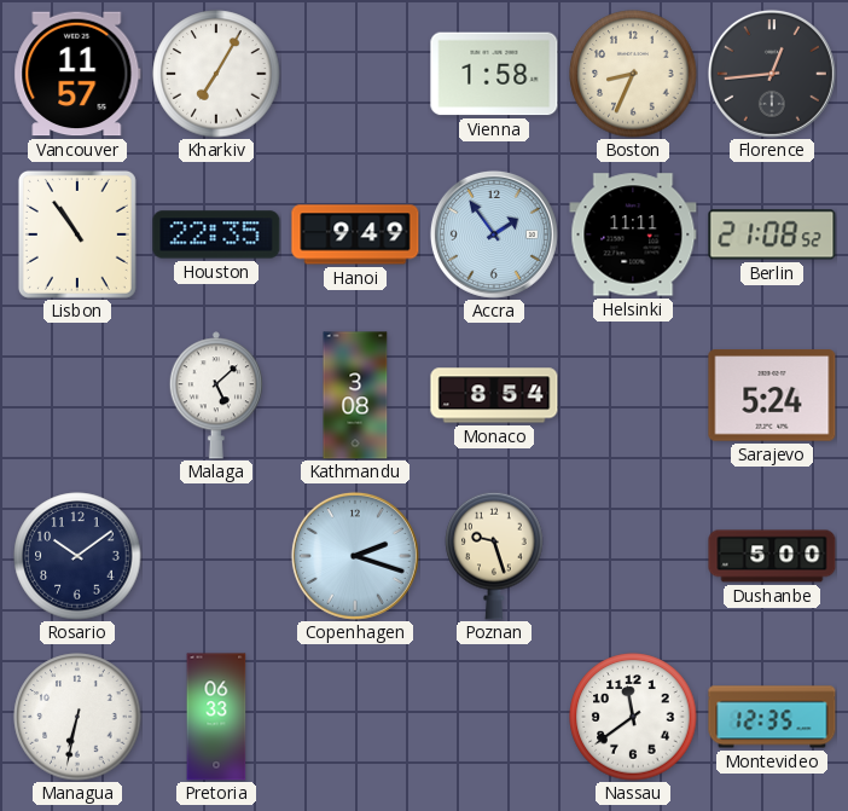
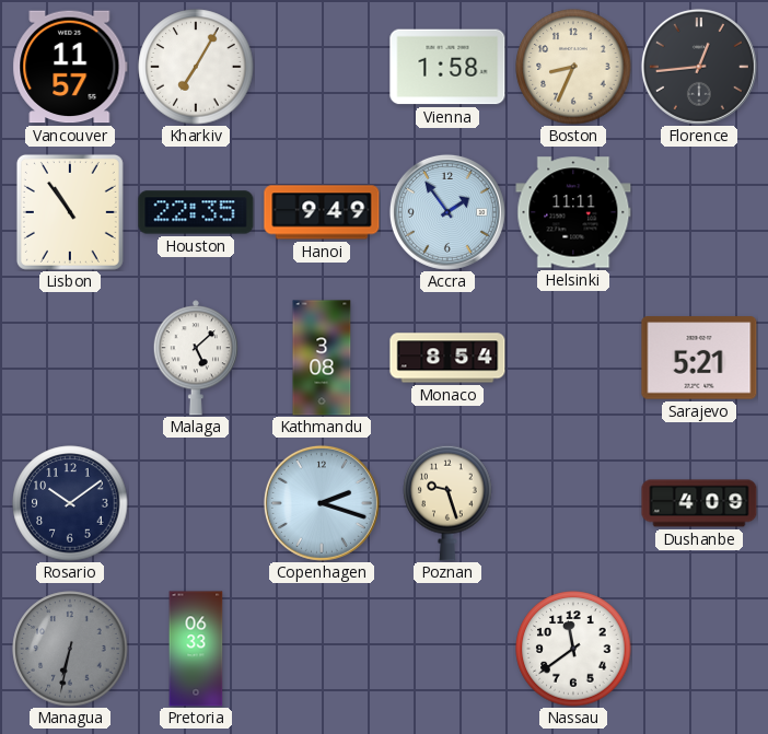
Berlin: 21:08 -> none (772, 234)
Sarajevo: 5:24 -> 5:21 (699, 358)
Dushanbe: 5:00 -> 4:09 (699, 503)
Managua dial: white -> grey (70, 649)
Montevideo: 12:35 -> none (772, 717)
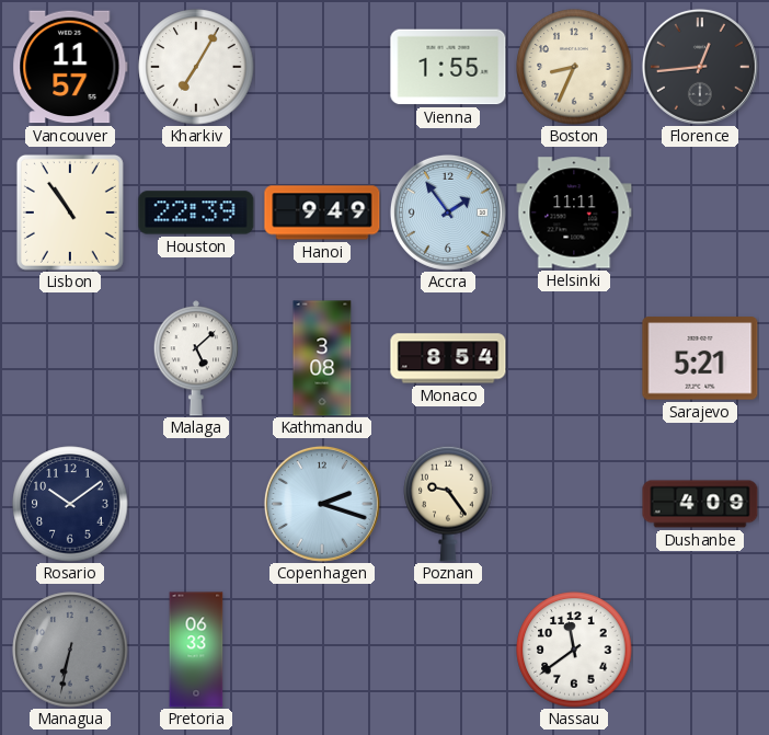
Vienna: 1:58 -> 1:55 (448, 67)
Houston: 22:35 -> 22:39 (196, 213)
Poznan: 9:27 -> 9:24 (448, 504)
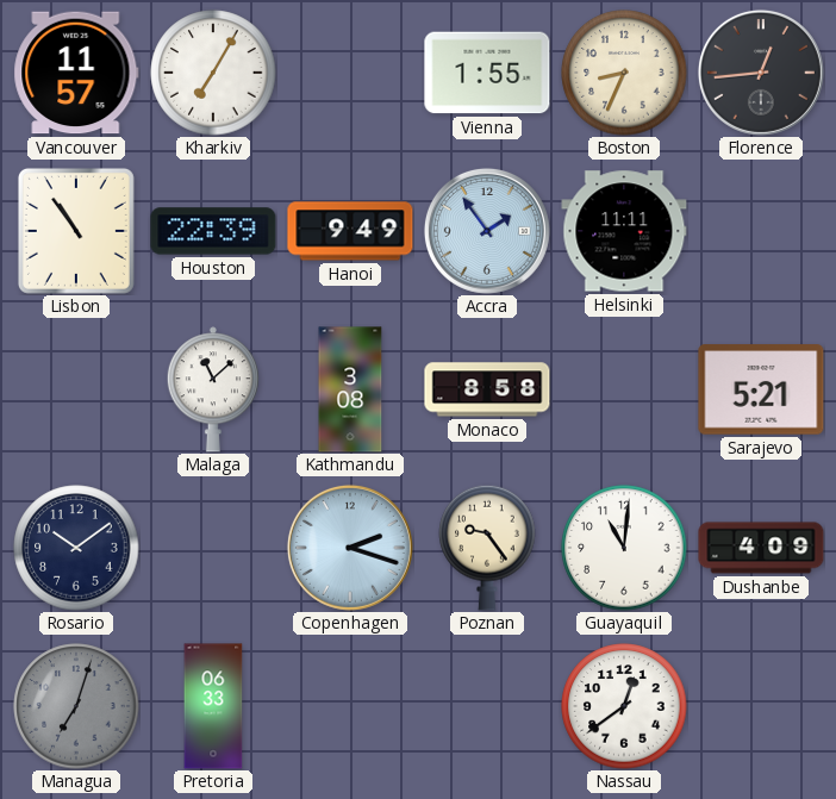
Malaga: 5:08 -> 11:08 (213, 389)
Monaco: 8:54 -> 8:58 (487, 389)
Guayaquil: none -> 11:01 (624, 548)
Managua: 6:32 -> 7:03 (76, 706)
Nassau: 11:39 -> 12:39 (624, 706)
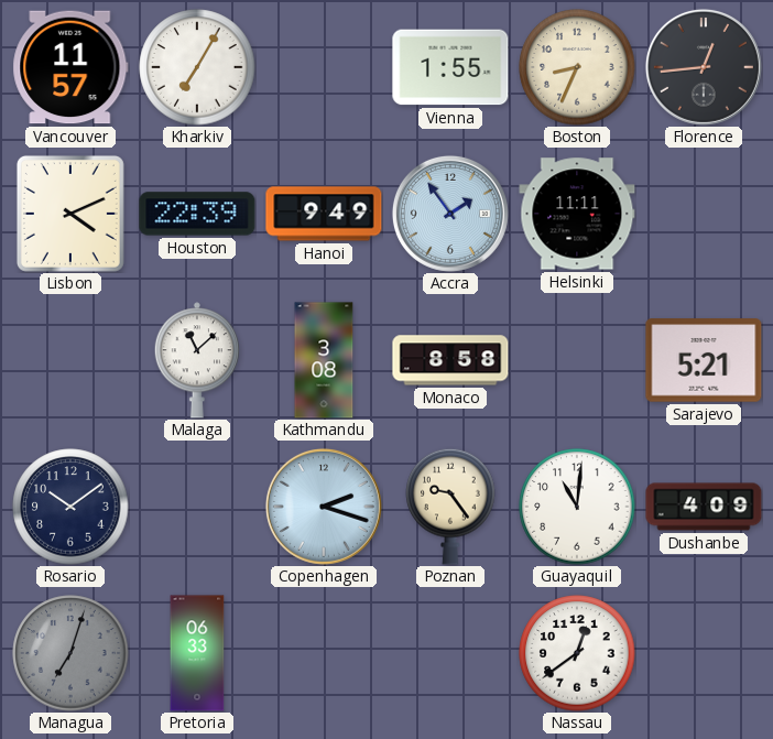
Lisbon: 10:54 -> 4:11 (70, 214)
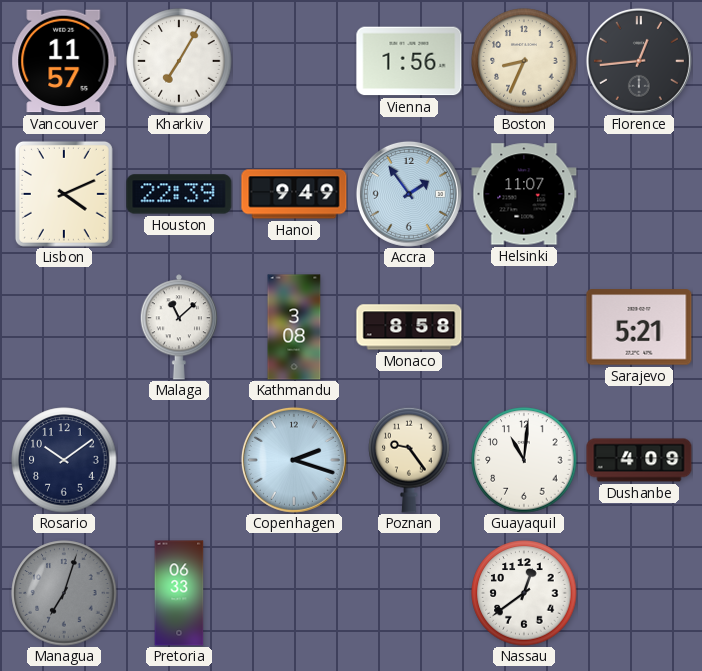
Vienna: 1:55 -> 1:56 (409, 61)
Helsinki: 11:11 -> 11:07 (524, 194)
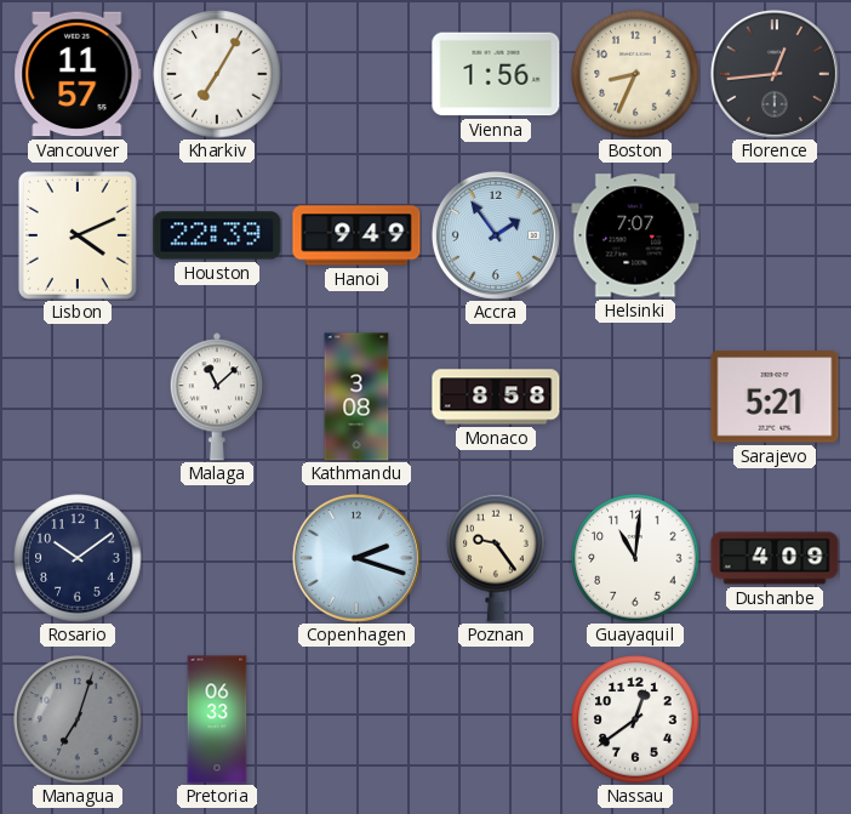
Helsinki: 11:07 -> 7:07 (635, 235)
